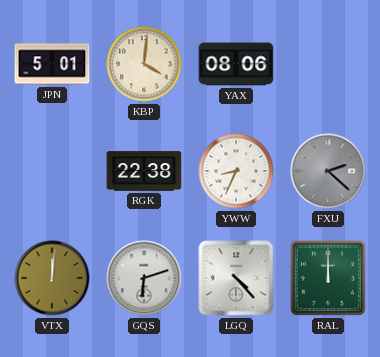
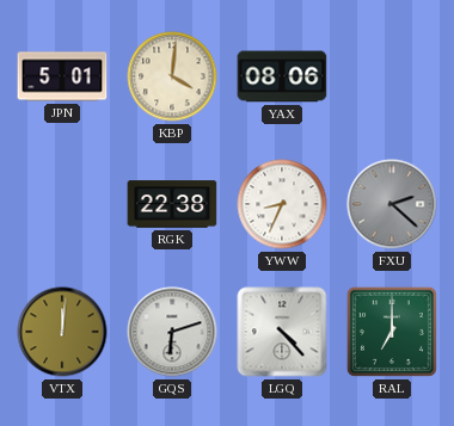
RAL: 12:00 -> 7:00 (392, 332)
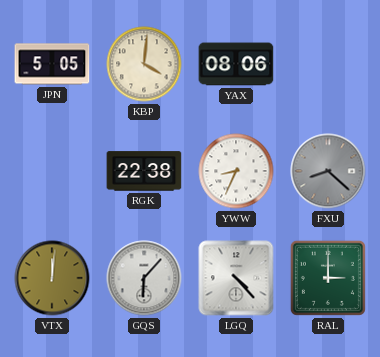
JPN: 5:01 -> 5:05 (52, 64)
FXU: 2:22 -> 8:22 (328, 171)
GQS: 6:12 -> 6:07 (144, 278)
RAL: 7:00 -> 3:00 (328, 278)
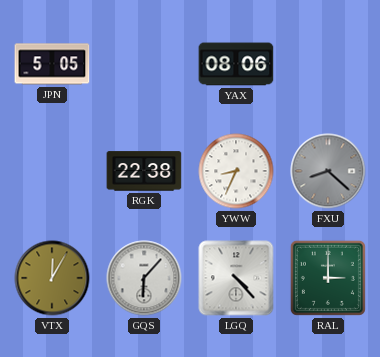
KBP: 4:01 -> none (144, 64)
VTX: 12:01 -> 12:05 (52, 278)
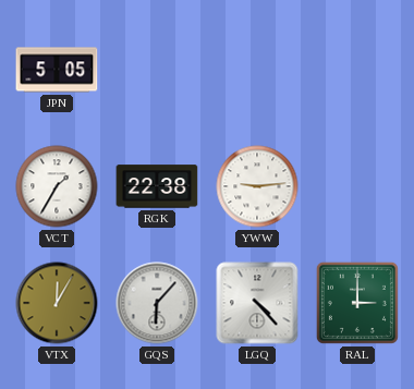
YAX: 08:06 -> none (236, 64)
VCT: none -> 1:35 (57, 186)
YWW: 8:34 -> 9:14 (257, 186)
FXU: 8:22 -> none (328, 171)
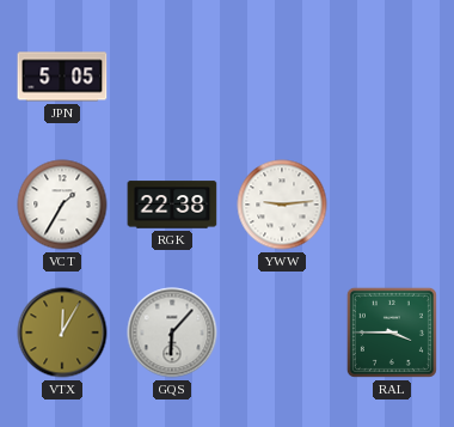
LGQ: 4:23 -> none (257, 303)
RAL: 3:00 -> 3:45 (392, 333)
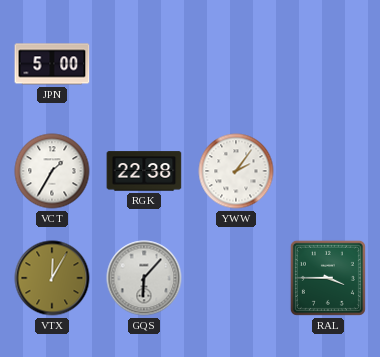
JPN: 5:05 -> 5:00 (52, 64)
YWW: 9:14 -> 2:06 (236, 171)
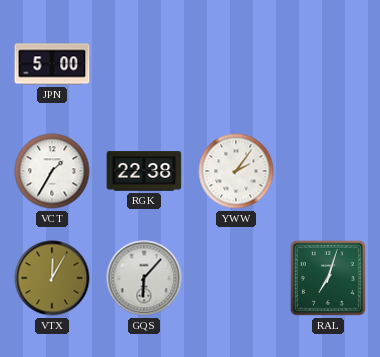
RAL: 3:45 -> 7:03 (328, 278)
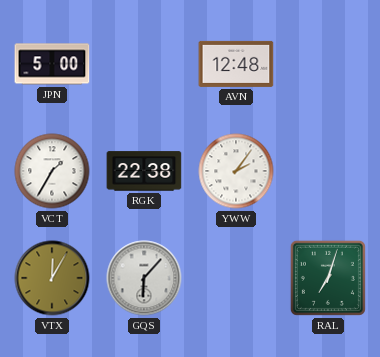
AVN: none -> 12:48 (236, 64)
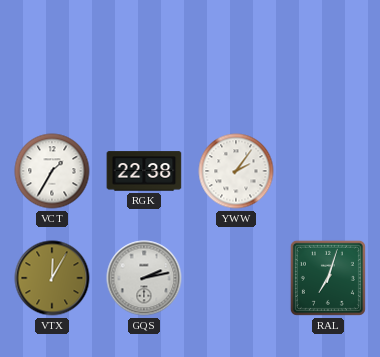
JPN: 5:00 -> none (52, 64)
AVN: 12:48 -> none (236, 64)
GQS: 6:07 -> 2:13 (144, 278)
